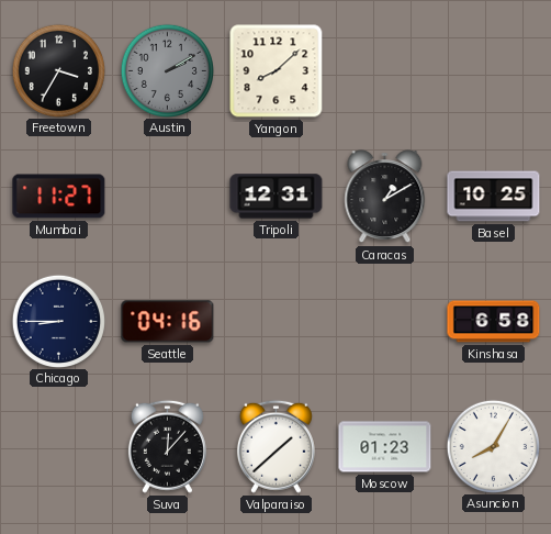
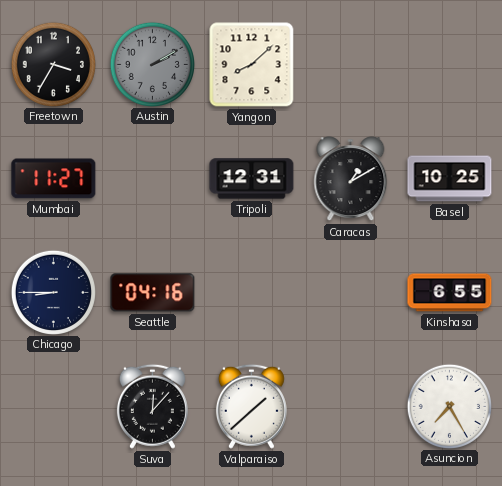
Kinshasa: 6:58 -> 6:55 (450, 293)
Moscow: 01:23 -> none (385, 447)
Asuncion: 8:05 -> 7:25 (449, 406)
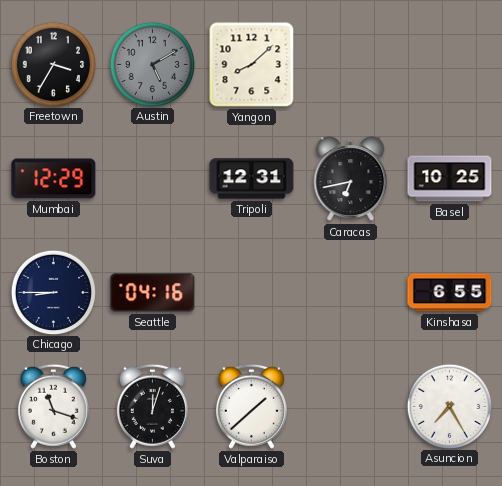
Austin: 2:10 -> 5:10 (152, 64)
Mumbai: 11:27 -> 12:29 (54, 179)
Caracas: 1:10 -> 6:43 (351, 179)
Boston: none -> 11:18 (53, 406)
Suva: 12:07 -> 12:03 (152, 406)
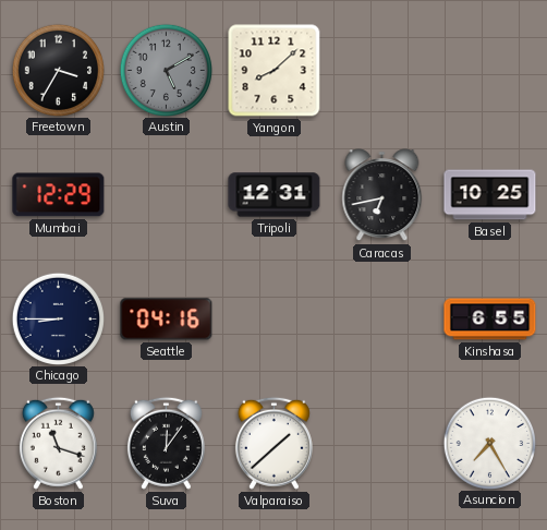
Suva: 12:03 -> 12:06 (166, 443)
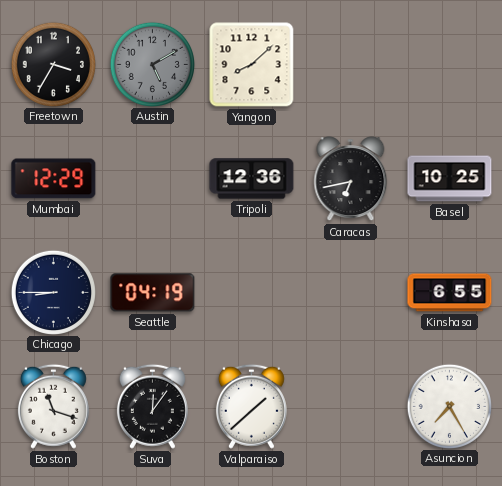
Tripoli: 12:31 -> 12:36 (252, 179)
Seattle: 04:16 -> 04:19 (153, 293)
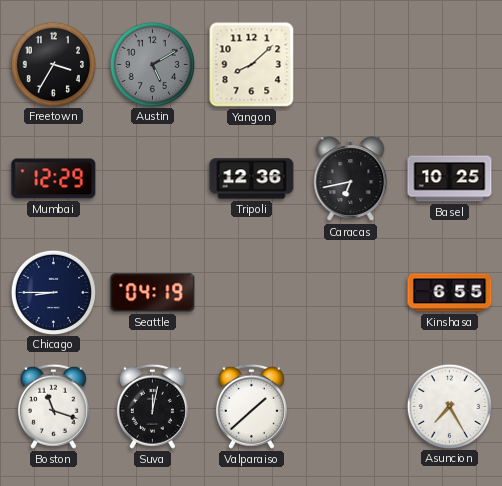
Suva: 12:06 -> 12:02 (152, 406)
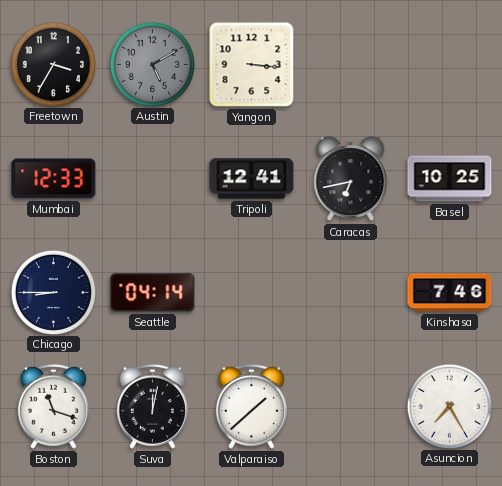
Yangon: 8:08 -> 3:16 (252, 65)
Mumbai: 12:29 -> 12:33 (54, 179)
Tripoli: 12:36 -> 12:41 (252, 179)
Seattle: 04:19 -> 04:14 (153, 293)
Kinshasa: 6:55 -> 7:46 (450, 293)
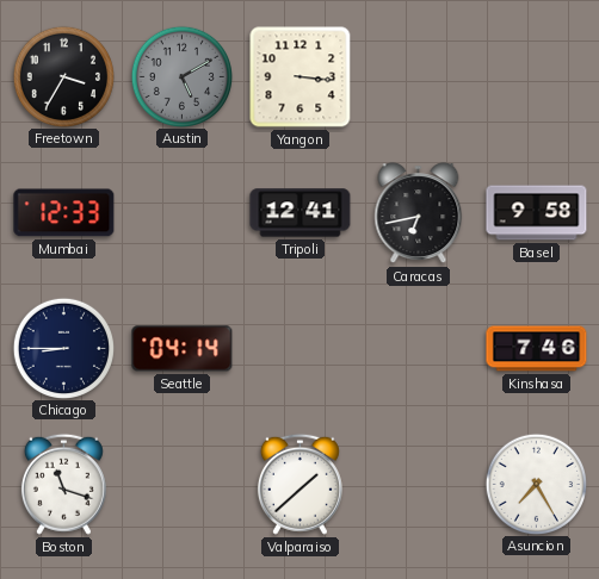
Basel: 10:25 -> 9:58 (537, 213)
Suva: 12:02 -> none (152, 406)
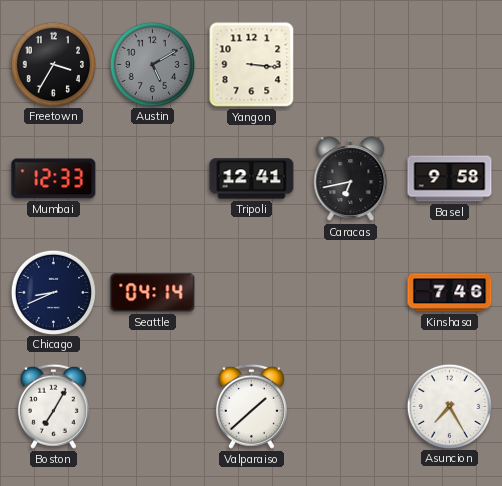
Chicago: 8:45 -> 8:41 (53, 292)
Boston: 11:18 -> 7:05 (53, 406)
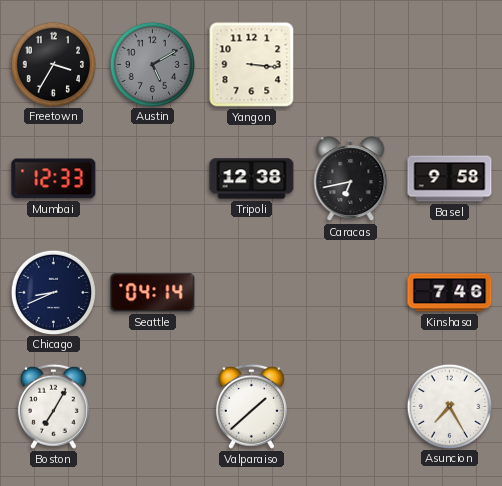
Tripoli: 12:41 -> 12:38 (252, 179)
